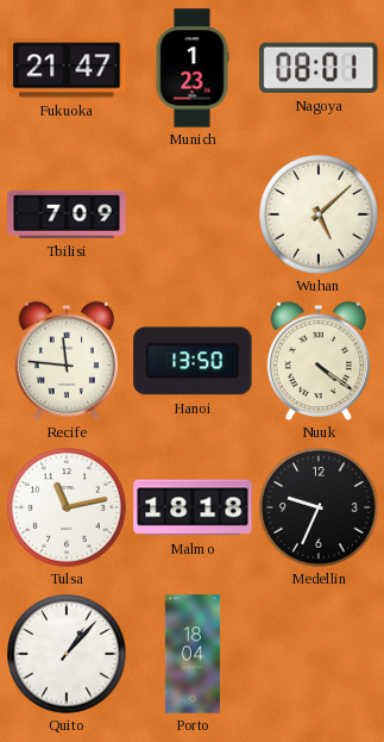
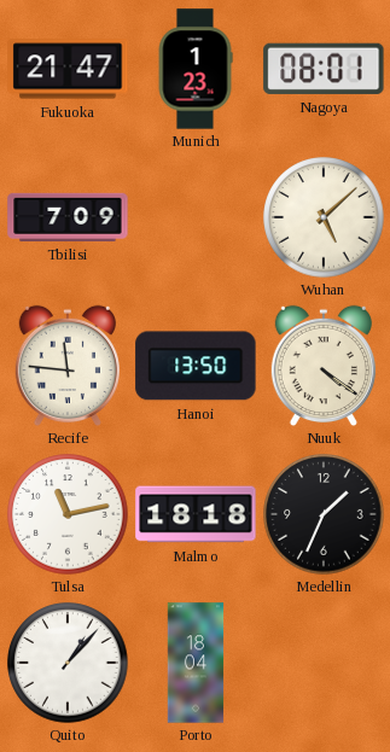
Medellin: 9:34 -> 1:34 (324, 514)
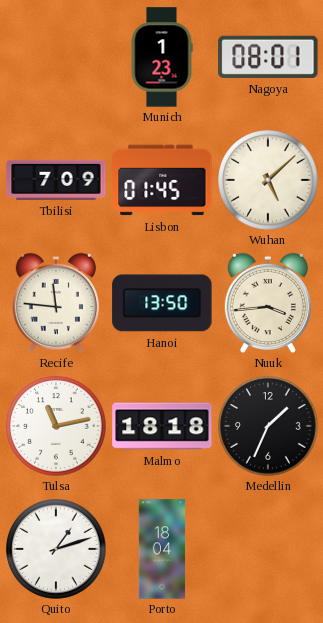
Fukuoka: 21:47 -> none (68, 69)
Lisbon: none -> 01:45 (162, 180)
Nuuk: 4:21 -> 3:44 (268, 303)
Quito: 1:07 -> 1:12 (56, 549)
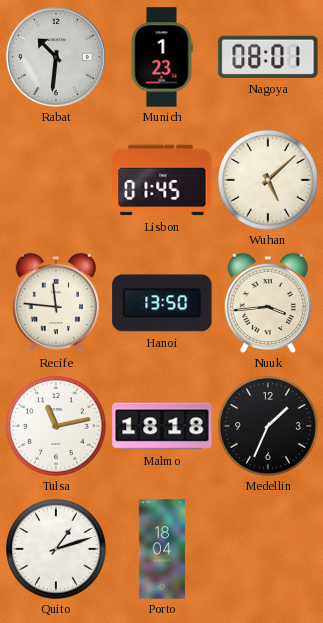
Rabat: none -> 10:31 (56, 57)
Tbilisi: 7:09 -> none (56, 180)
